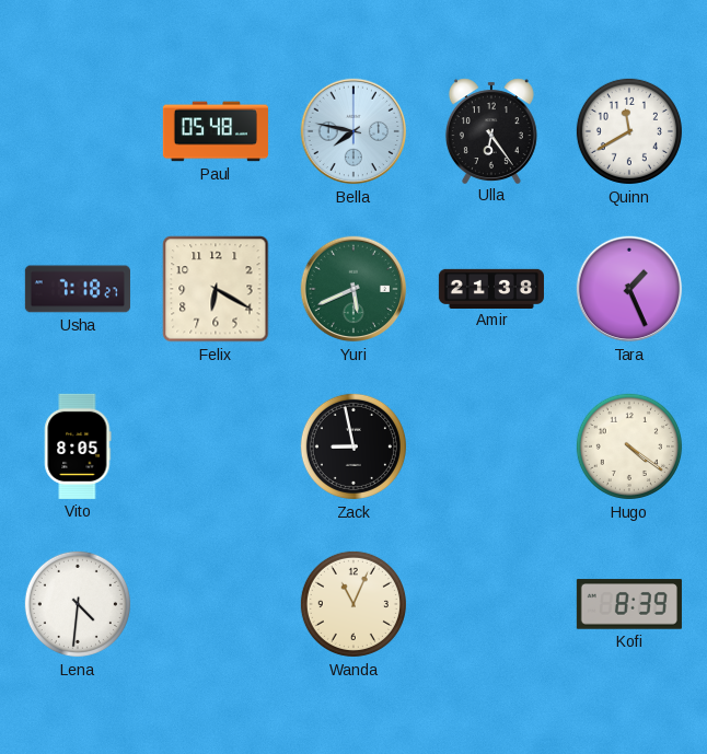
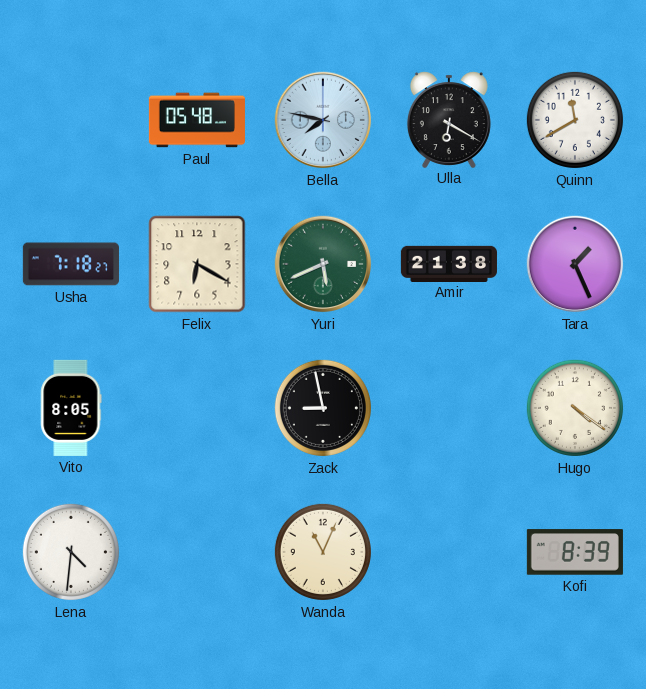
Ulla: 6:24 -> 6:20 (449, 119)
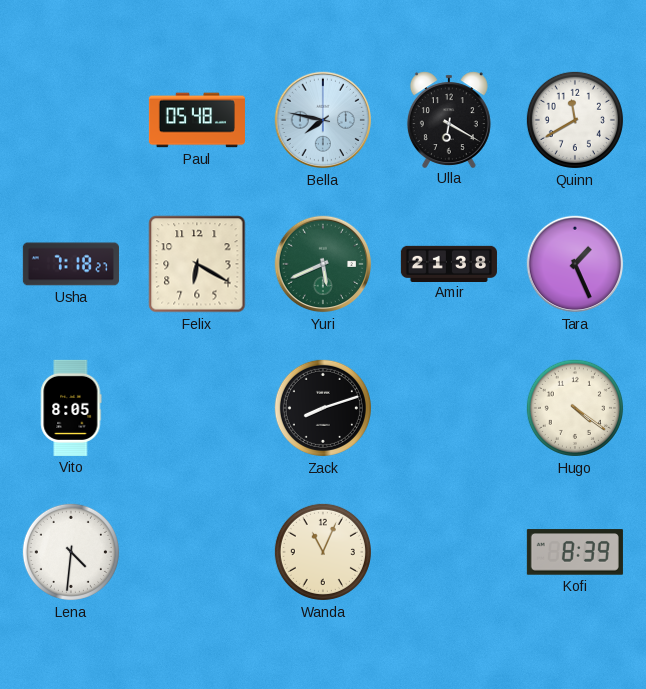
Zack: 8:58 -> 8:12 (323, 408)
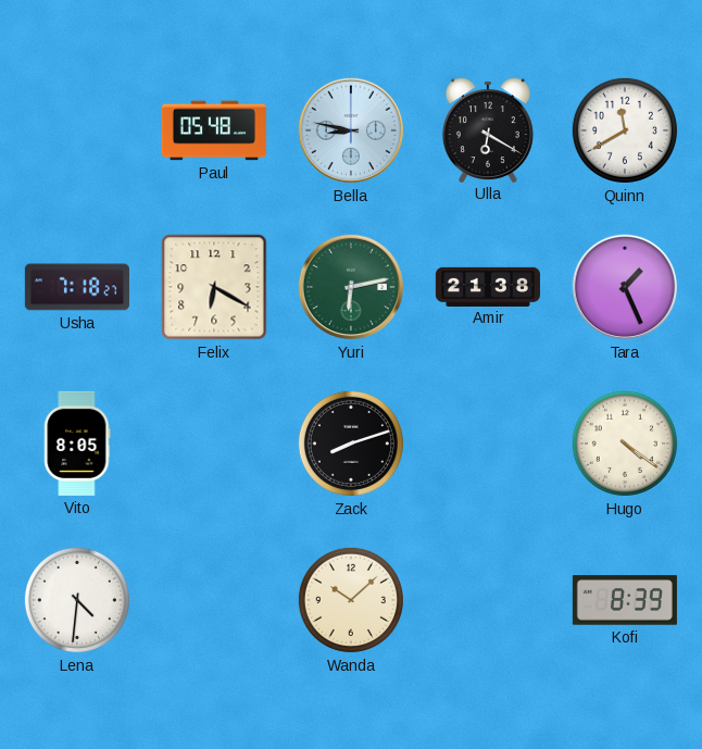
Bella: 7:47 -> 8:47 (351, 130)
Yuri: 5:41 -> 6:13 (351, 287)
Wanda: 11:04 -> 10:08 (351, 600)
